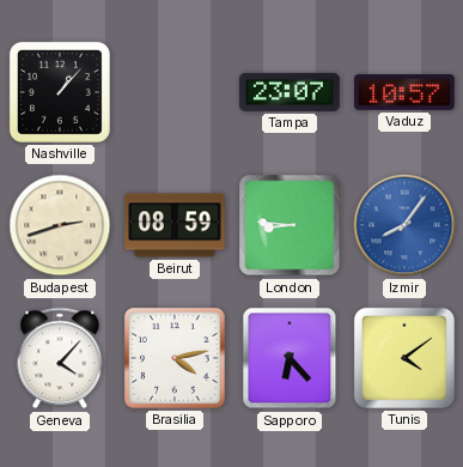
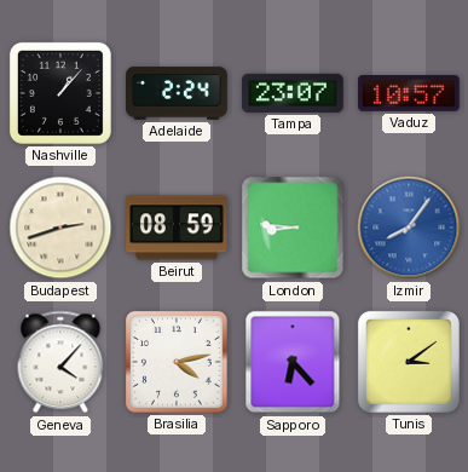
Adelaide: none -> 2:24 (177, 93)
Tunis: 4:09 -> 3:09 (409, 362)
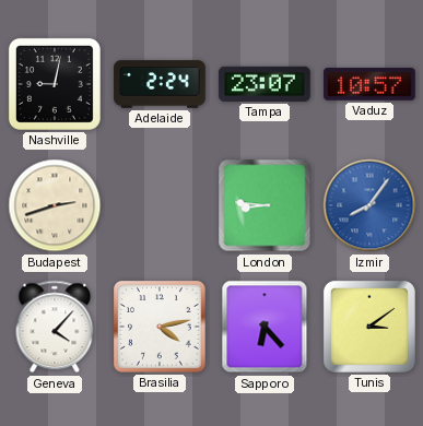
Nashville: 1:07 -> 9:02 (55, 84)
Beirut: 08:59 -> none (177, 228)
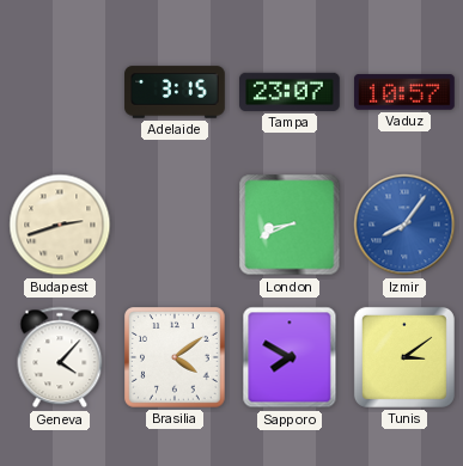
Nashville: 9:02 -> none (55, 84)
Adelaide: 2:24 -> 3:15 (175, 92)
London: 8:46 -> 8:41 (290, 225)
Brasilia: 4:13 -> 4:09 (176, 358)
Sapporo: 6:23 -> 7:50 (290, 357)
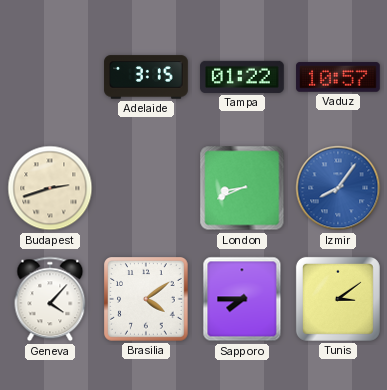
Tampa: 23:07 -> 01:22 (242, 77)
Sapporo: 7:50 -> 7:45 (242, 299)
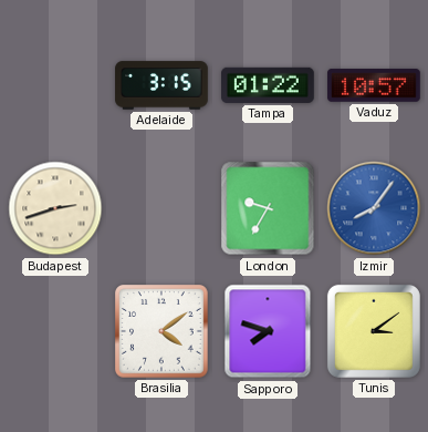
London: 8:41 -> 9:35 (268, 208)
Geneva: 4:07 -> none (50, 299)
Sapporo: 7:45 -> 7:48 (268, 331)
